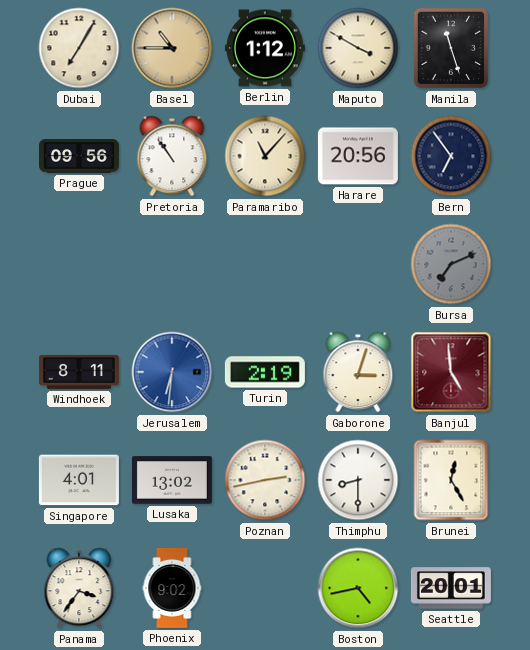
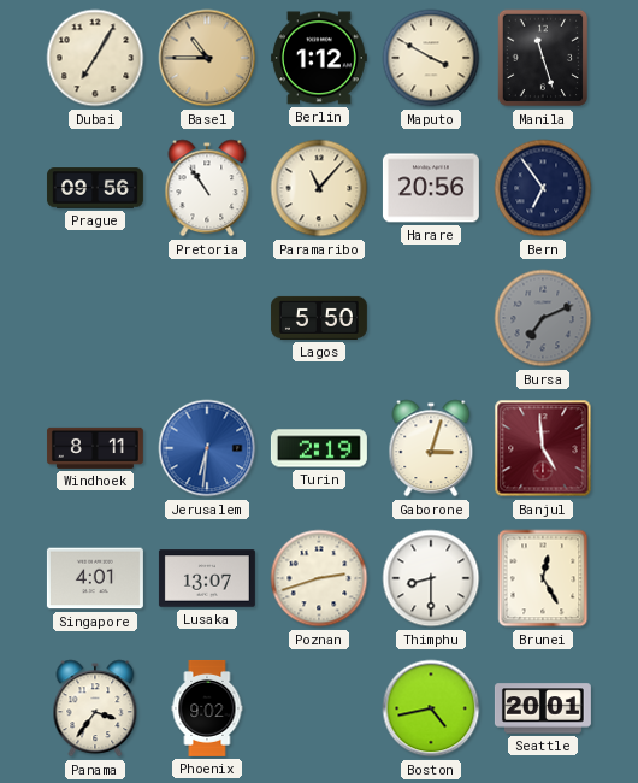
Lagos: none -> 5:50 (319, 318)
Lusaka: 13:02 -> 13:07 (207, 578)
Poznan: 2:43 -> 2:42 (319, 578)
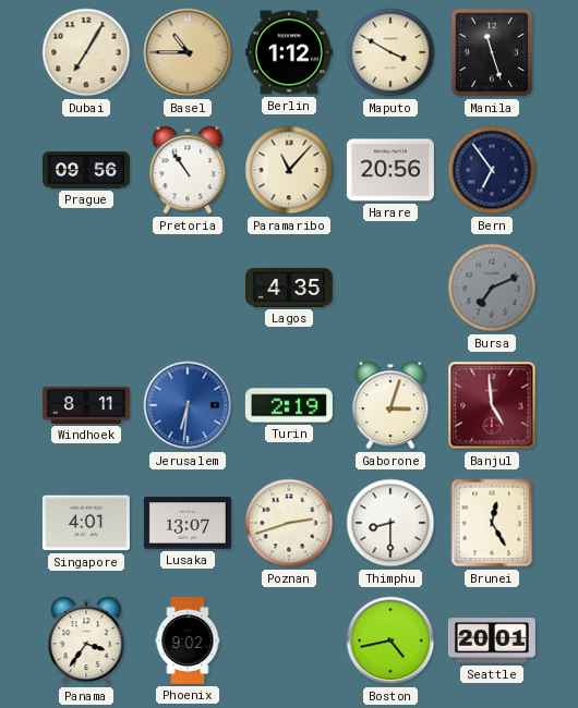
Lagos: 5:50 -> 4:35 (289, 288)
